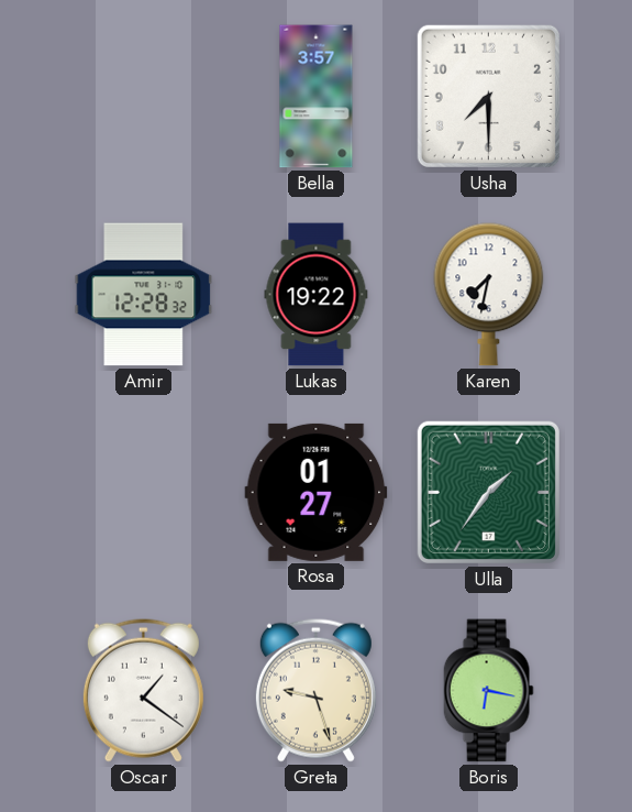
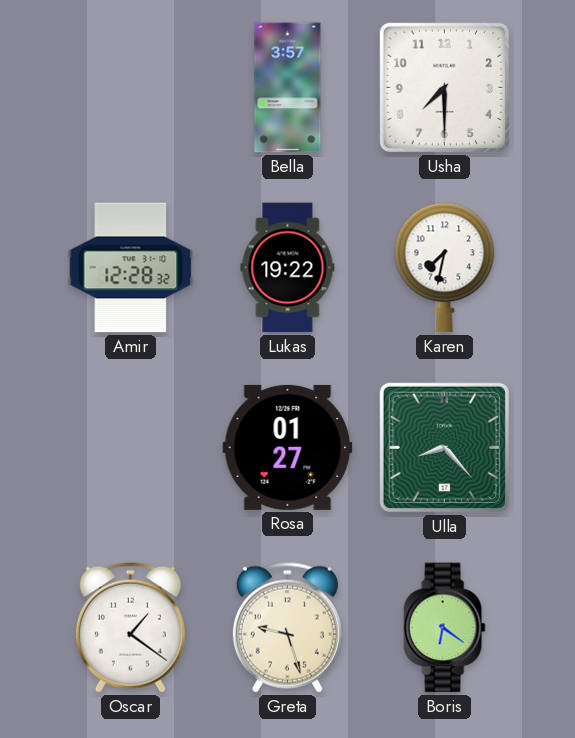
Ulla: 1:36 -> 8:23 (444, 447)
Boris: 6:17 -> 6:21 (444, 628)
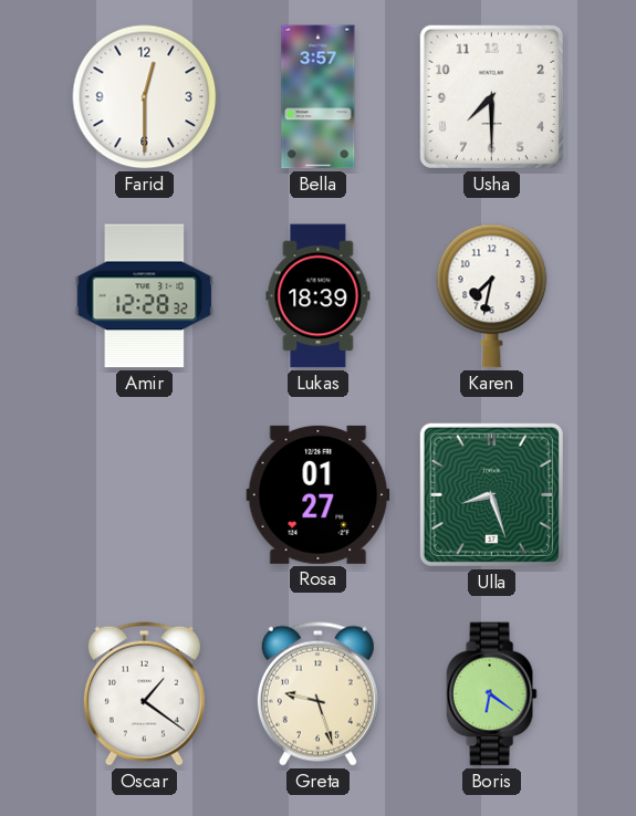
Farid: none -> 12:30 (145, 97)
Lukas: 19:22 -> 18:39 (319, 296)
Ulla: 8:23 -> 8:27 (491, 494)
